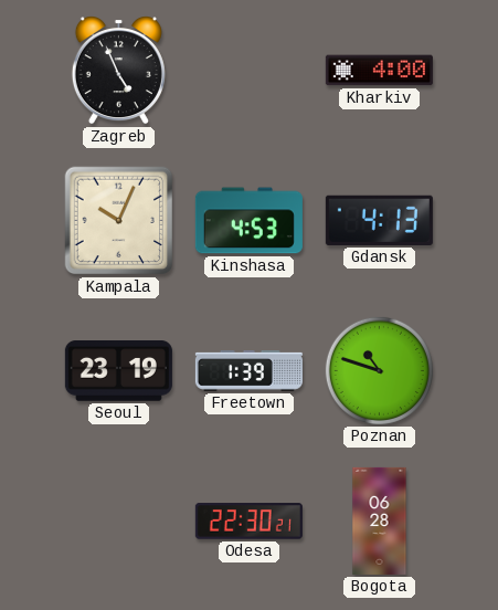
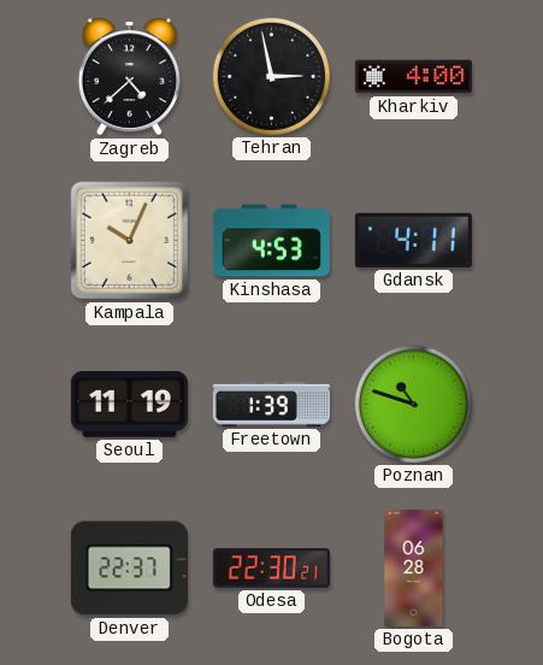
Zagreb: 4:56 -> 4:38 (129, 77)
Tehran: none -> 2:58 (271, 76)
Gdansk: 4:13 -> 4:11 (413, 240)
Seoul: 23:19 -> 11:19 (129, 405)
Denver: none -> 22:37 (129, 569)
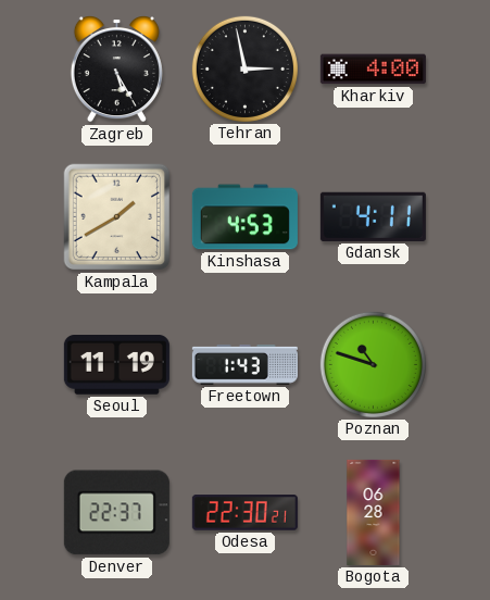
Zagreb: 4:38 -> 5:25 (116, 70)
Kampala: 10:04 -> 1:40 (117, 217)
Freetown: 1:39 -> 1:43 (244, 365)
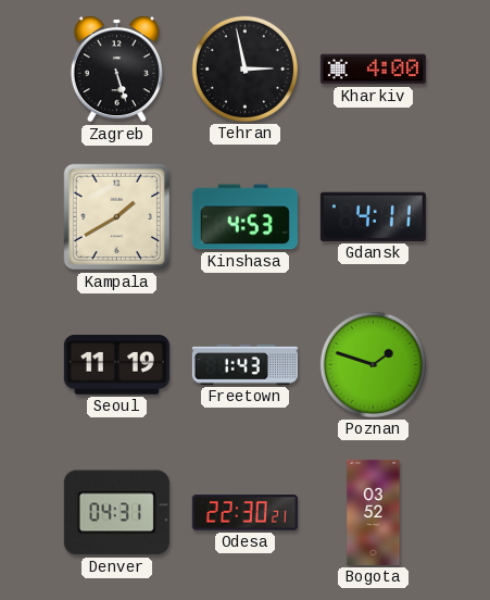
Zagreb: 5:25 -> 5:27 (116, 70)
Poznan: 10:48 -> 1:48 (373, 364)
Denver: 22:37 -> 04:31 (116, 513)
Bogota: 06:28 -> 03:52 (374, 512)
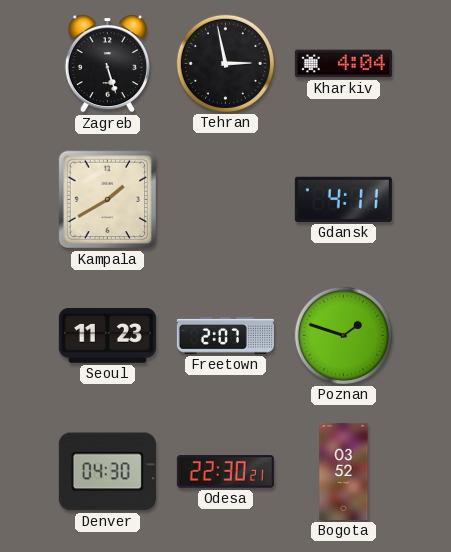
Kharkiv: 4:00 -> 4:04 (343, 64)
Kinshasa: 4:53 -> none (244, 217)
Seoul: 11:19 -> 11:23 (107, 336)
Freetown: 1:43 -> 2:07 (225, 336)
Denver: 04:31 -> 04:30 (107, 472)
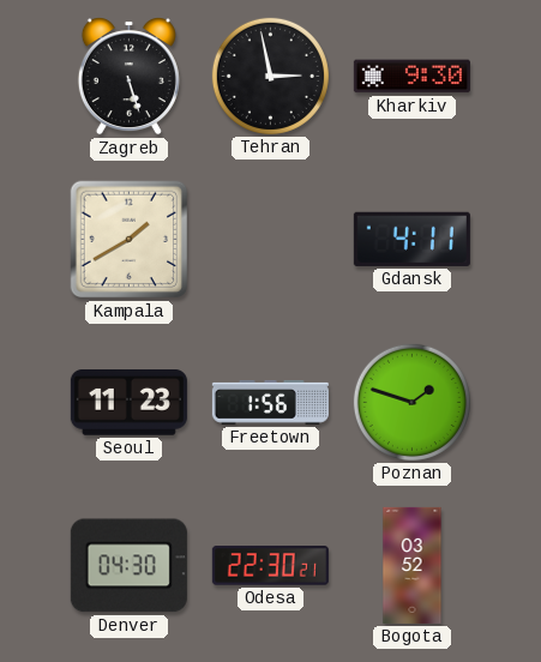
Kharkiv: 4:04 -> 9:30 (411, 77)
Freetown: 2:07 -> 1:56 (270, 403)
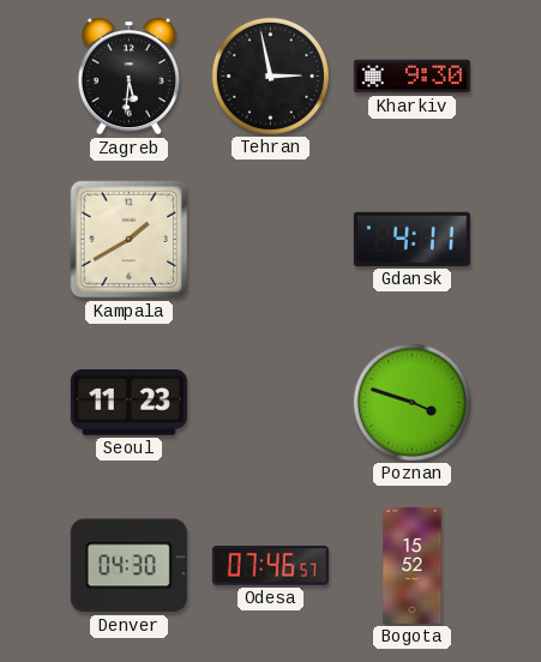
Zagreb: 5:27 -> 5:31 (128, 77)
Freetown: 1:56 -> none (270, 403)
Poznan: 1:48 -> 3:48 (411, 402)
Odesa: 22:30 -> 07:46 (270, 566)
Bogota: 03:52 -> 15:52 (413, 565)
